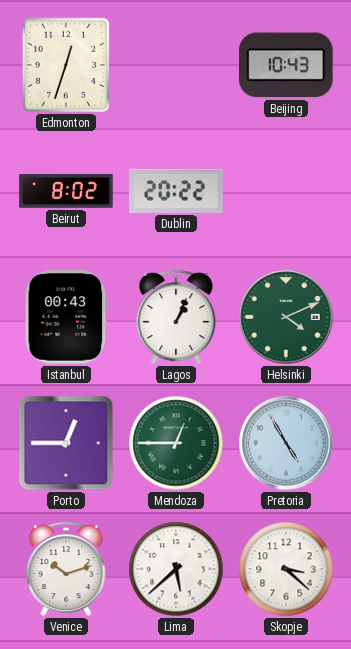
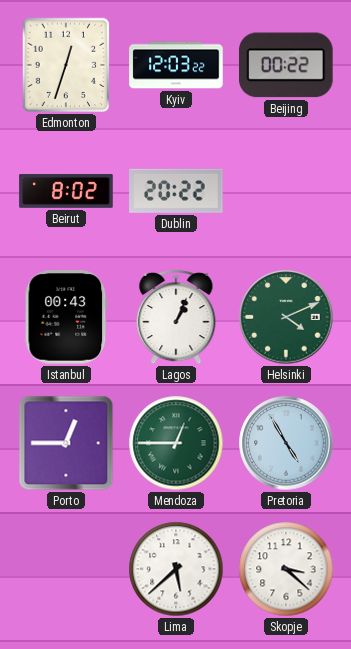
Kyiv: none -> 12:03 (176, 65)
Beijing: 10:43 -> 00:22 (287, 65)
Venice: 10:12 -> none (66, 569)
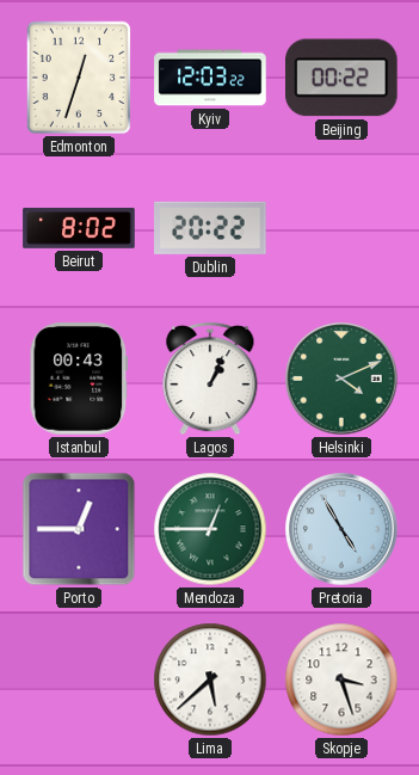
Skopje: 3:22 -> 3:27 (341, 679)
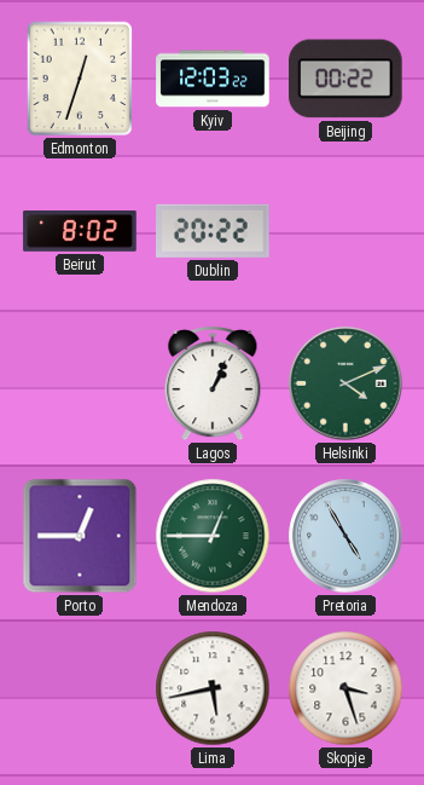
Istanbul: 00:43 -> none (79, 379)
Lima: 5:38 -> 5:43 (213, 688)
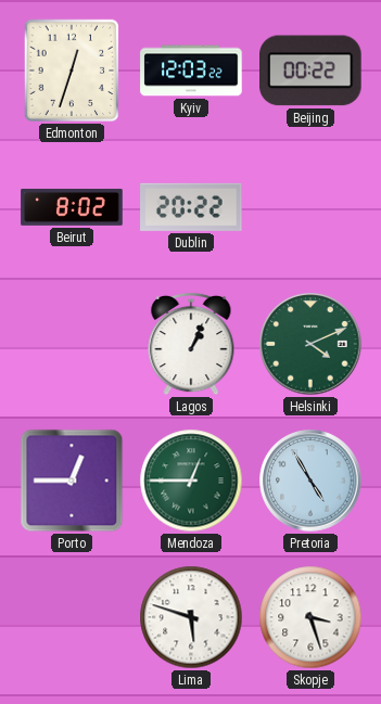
Lima: 5:43 -> 5:48 (191, 617)
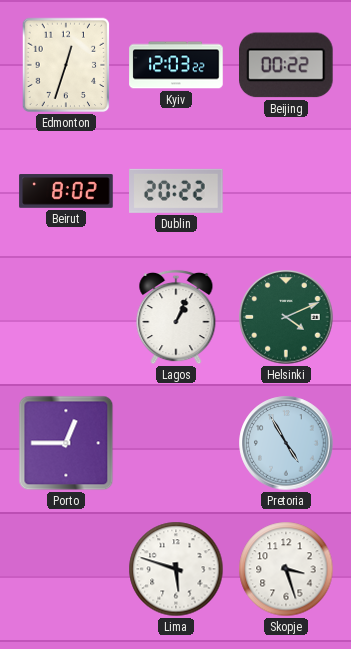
Mendoza: 12:45 -> none (191, 481)
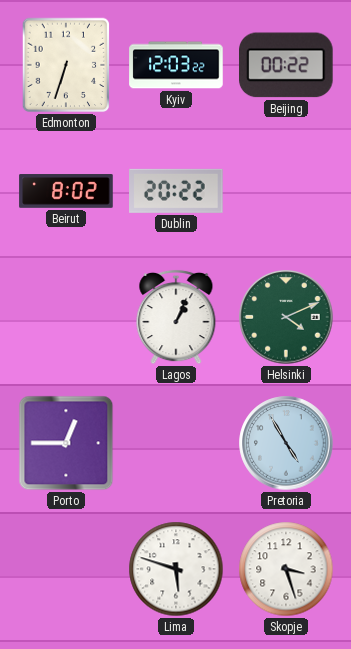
Edmonton: 12:33 -> 6:33 (66, 65)
